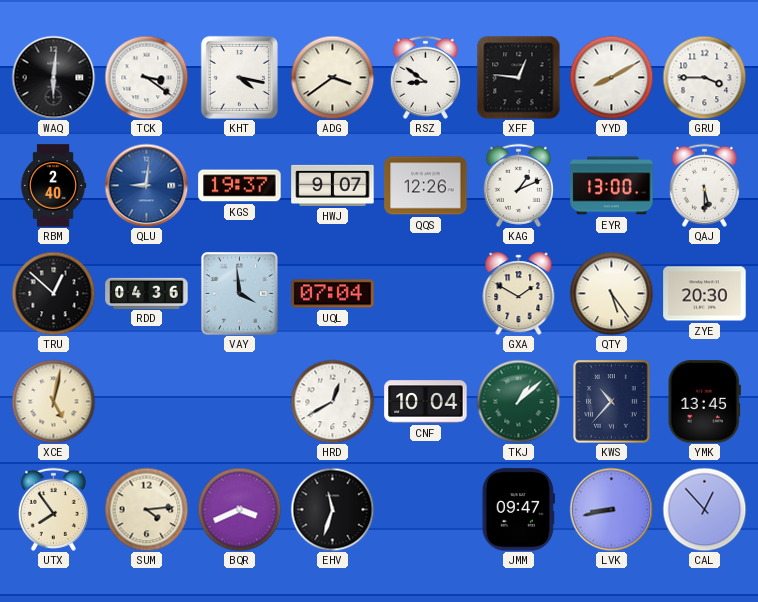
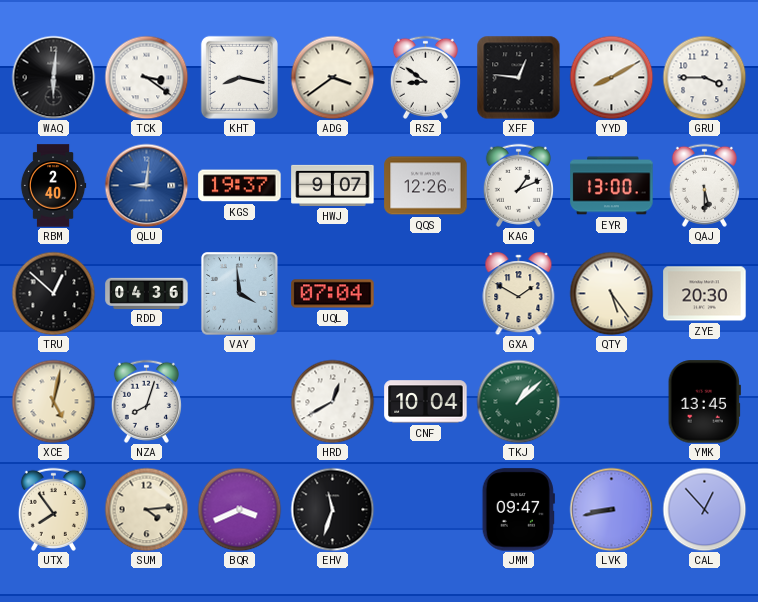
KHT: 4:17 -> 8:17 (239, 77)
NZA: none -> 8:03 (146, 401)
KWS: 10:37 -> none (612, 402)
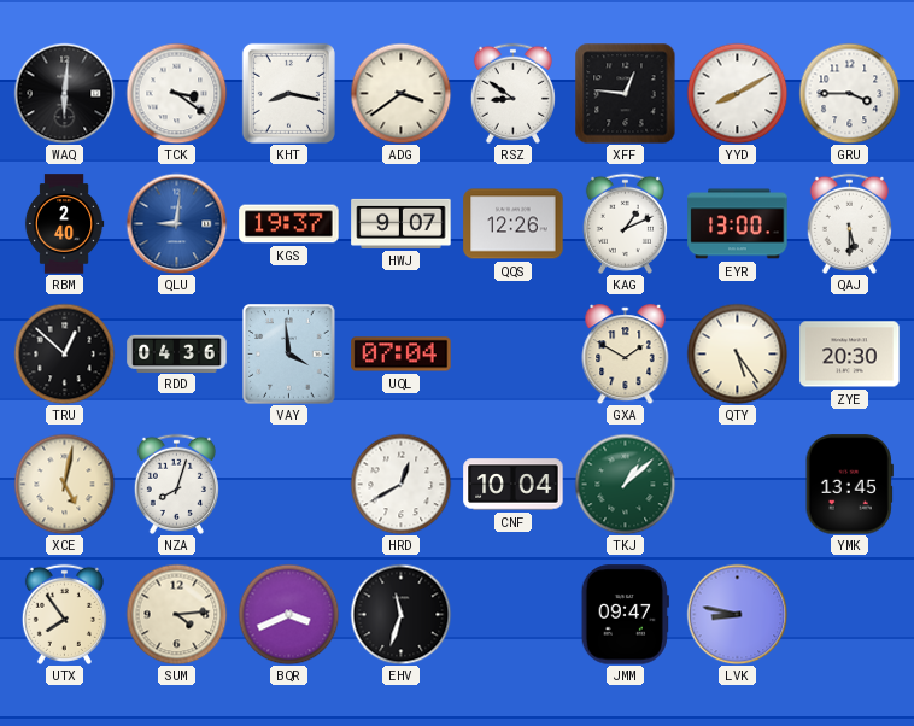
LVK: 8:43 -> 8:47 (737, 614)
CAL: 12:53 -> none (704, 509)
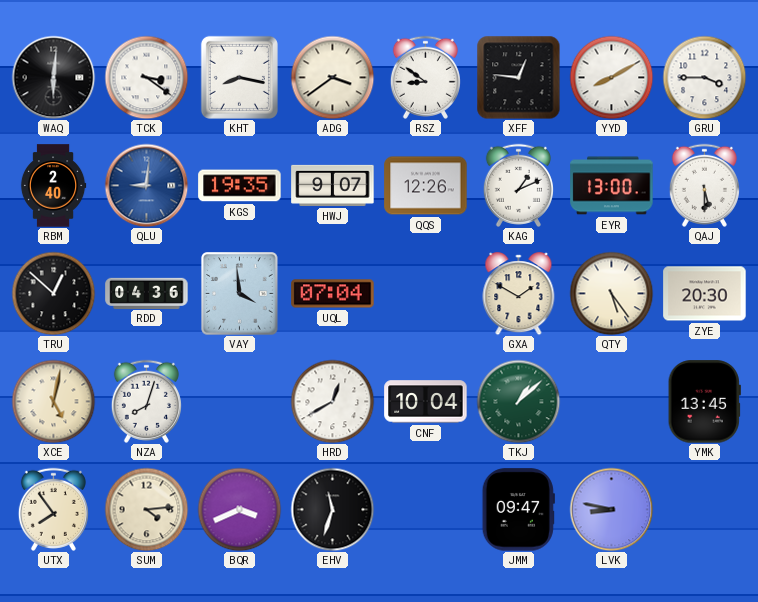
KGS: 19:37 -> 19:35 (240, 186)
